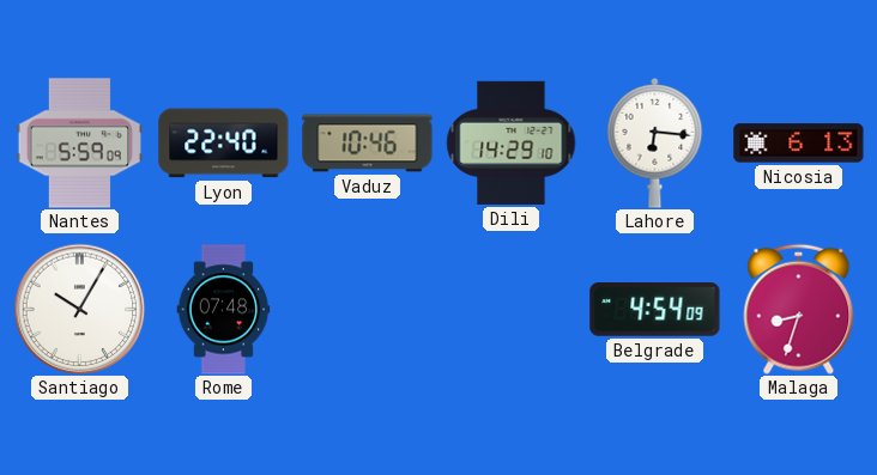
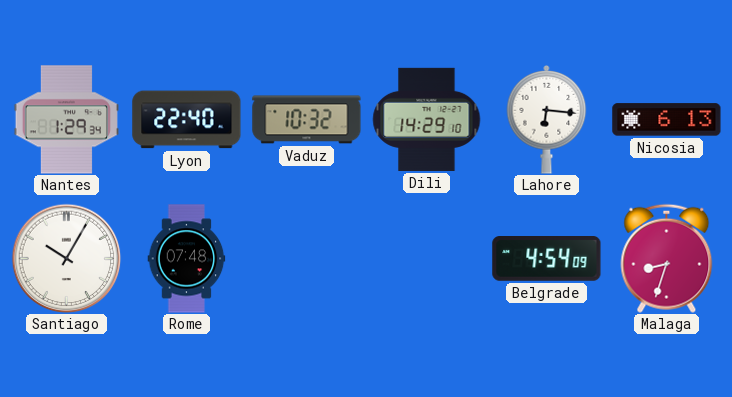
Nantes: 5:59 -> 1:29 (66, 120)
Vaduz: 10:46 -> 10:32 (307, 120)
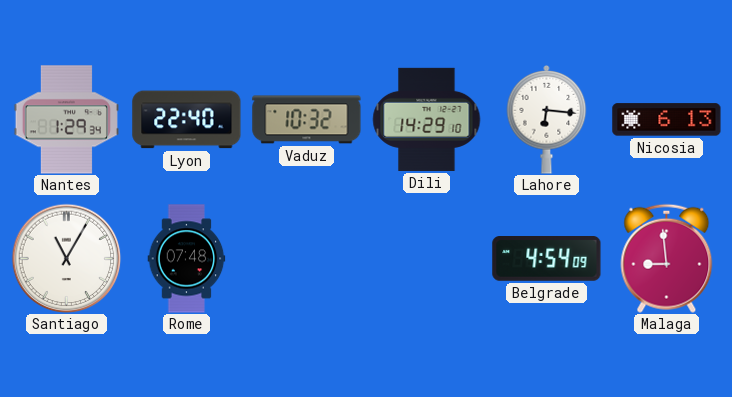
Santiago: 10:05 -> 11:05 (66, 258)
Malaga: 8:33 -> 8:59 (667, 258)
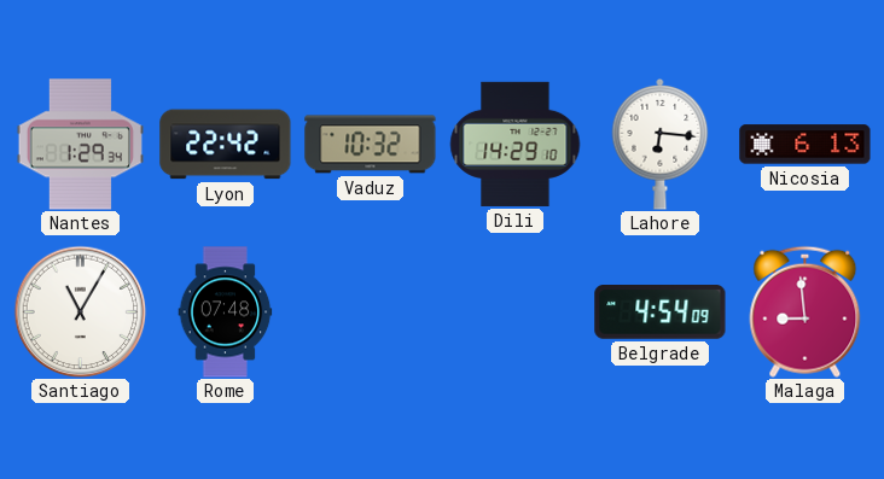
Lyon: 22:40 -> 22:42 (226, 145)
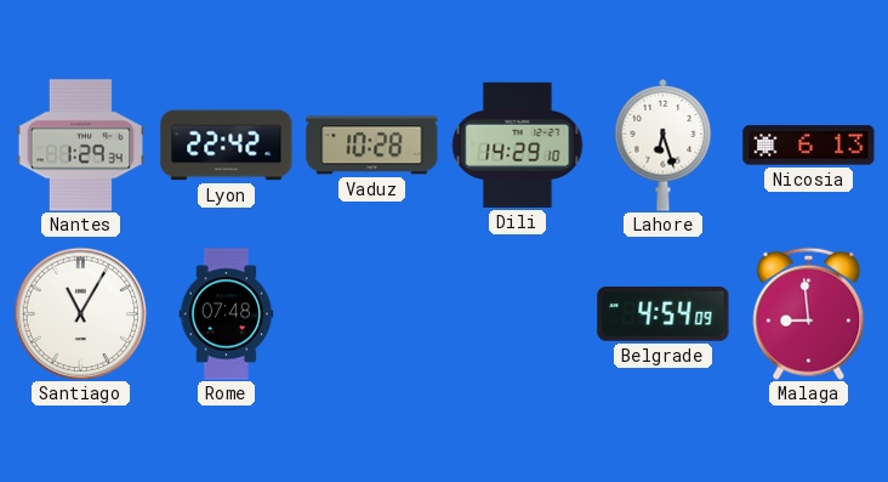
Vaduz: 10:32 -> 10:28 (372, 146)
Lahore: 6:16 -> 6:27 (664, 146)
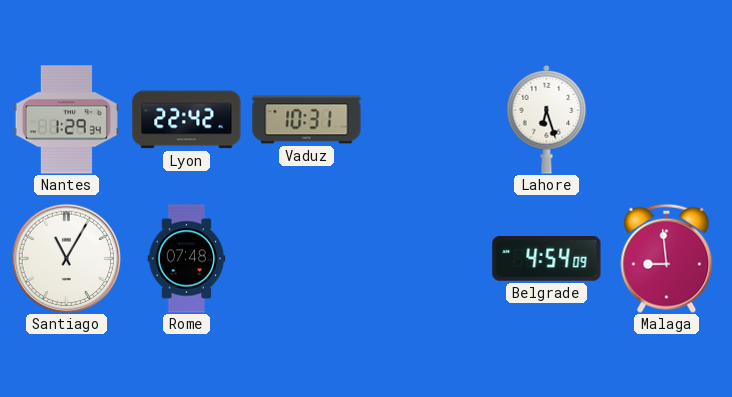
Vaduz: 10:28 -> 10:31 (307, 120)
Dili: 14:29 -> none (518, 144)
Nicosia: 6:13 -> none (809, 146)
